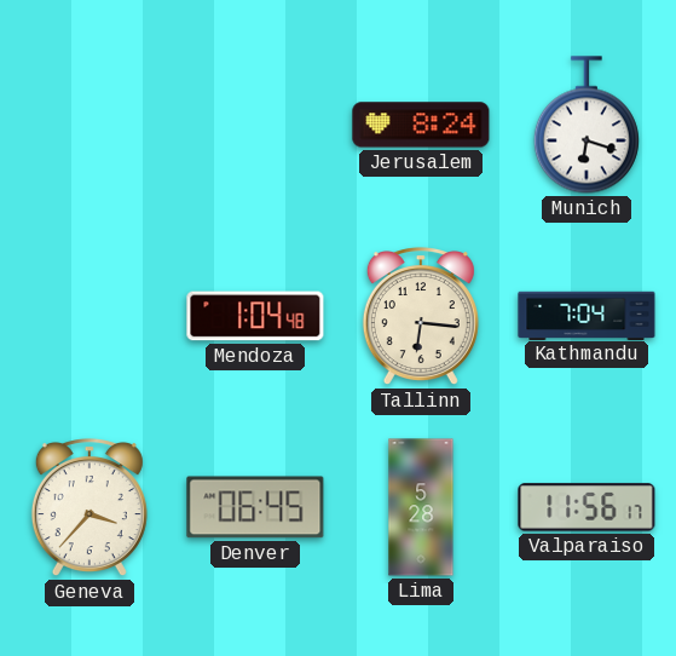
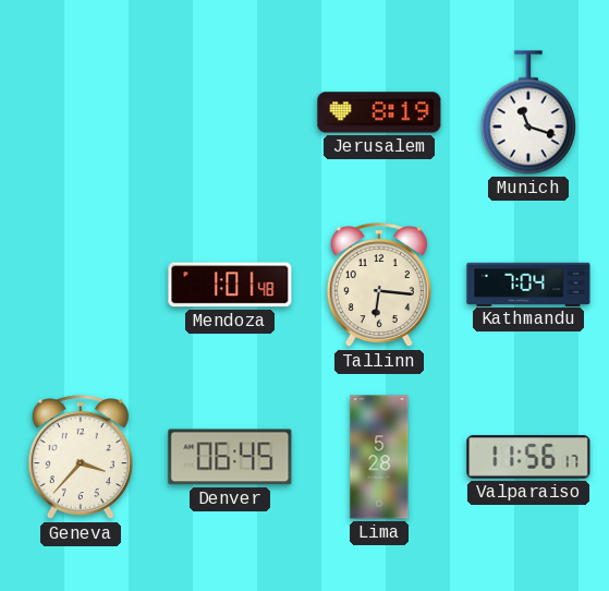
Jerusalem: 8:24 -> 8:19 (379, 112)
Munich: 6:18 -> 11:18 (528, 112)
Mendoza: 1:04 -> 1:01 (230, 285)
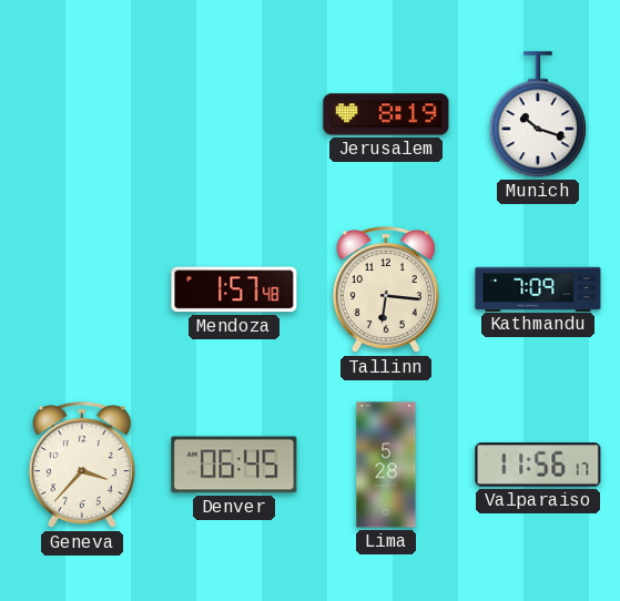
Munich: 11:18 -> 10:18 (538, 114)
Mendoza: 1:01 -> 1:57 (234, 289)
Kathmandu: 7:04 -> 7:09 (538, 288)
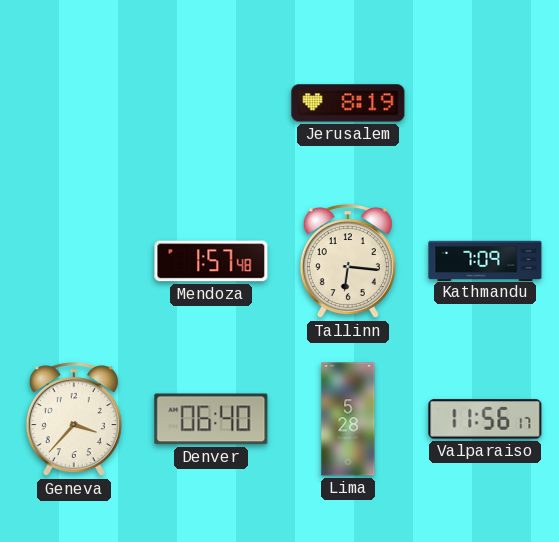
Munich: 10:18 -> none (538, 114)
Denver: 06:45 -> 06:40 (211, 419)
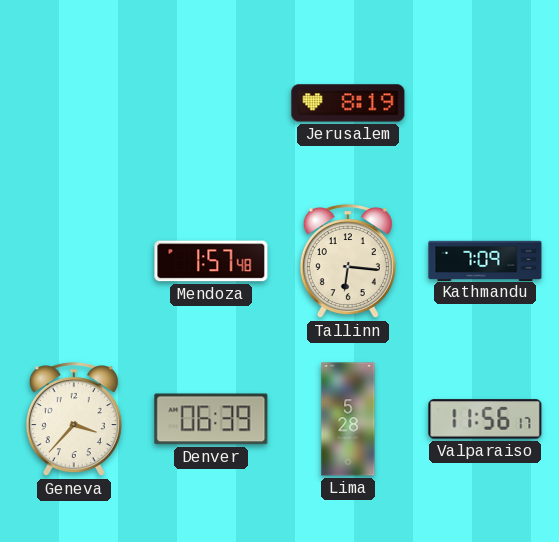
Denver: 06:40 -> 06:39 (211, 419)
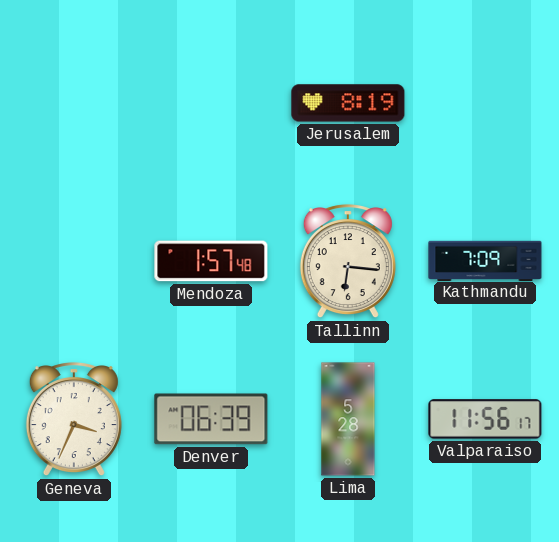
Geneva: 3:37 -> 3:34 (74, 420)
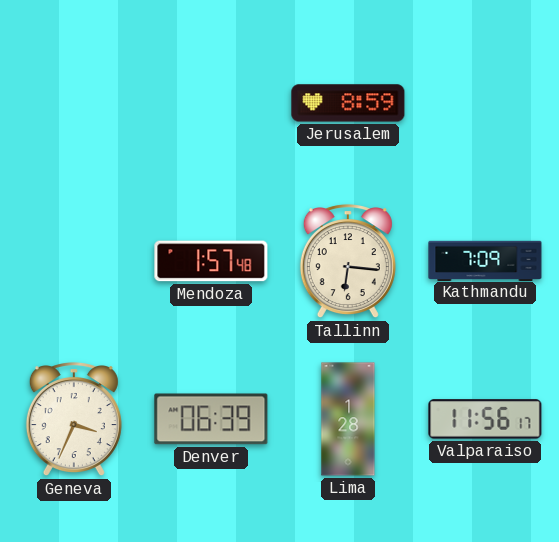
Jerusalem: 8:19 -> 8:59 (348, 103)
Lima: 5:28 -> 1:28 (348, 419)
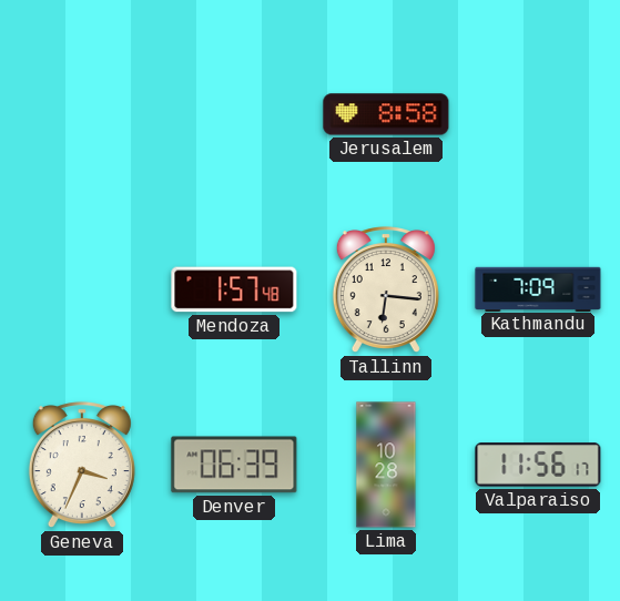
Jerusalem: 8:59 -> 8:58 (386, 114)
Lima: 1:28 -> 10:28 (386, 465)
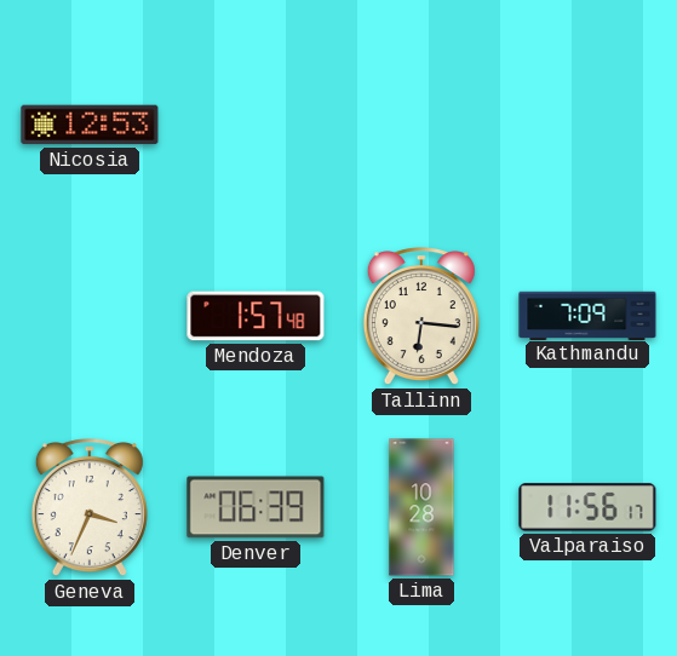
Nicosia: none -> 12:53 (90, 125)
Jerusalem: 8:58 -> none (386, 114)
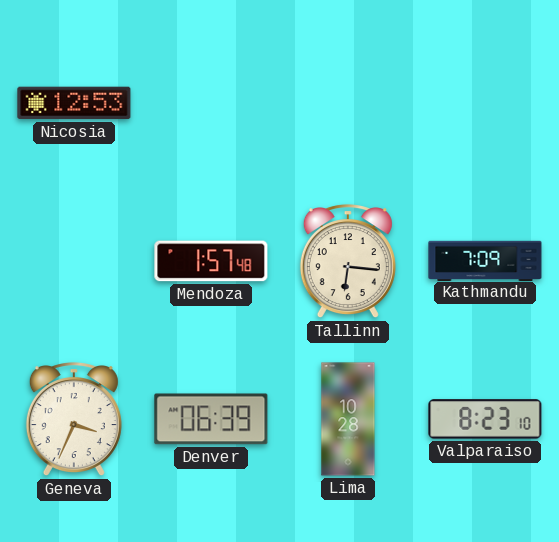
Valparaiso: 11:56 -> 8:23 (485, 419)
